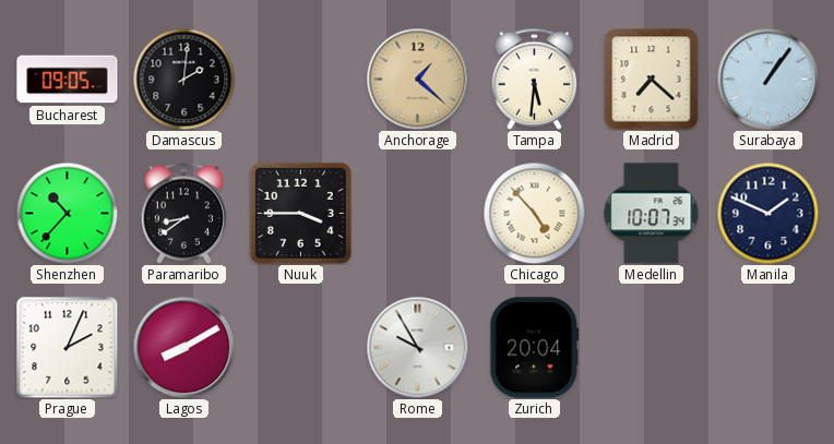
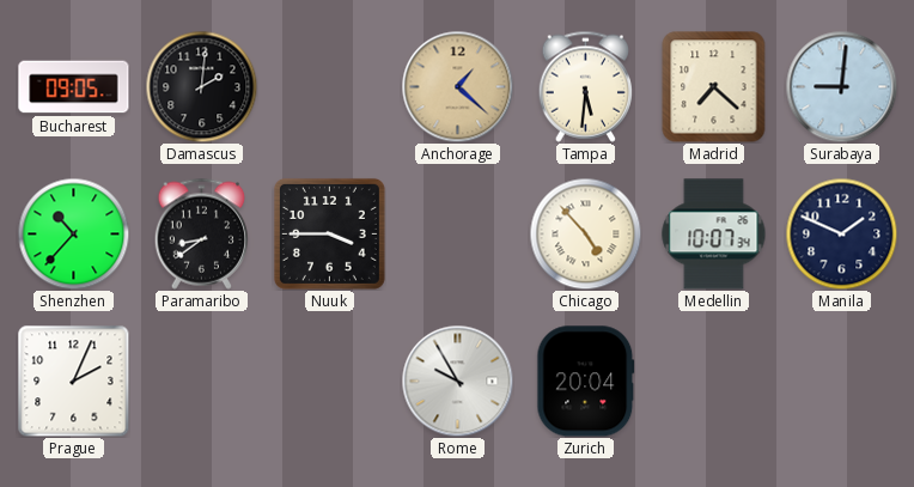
Surabaya: 1:06 -> 9:01 (841, 86)
Lagos: 8:10 -> none (183, 347)
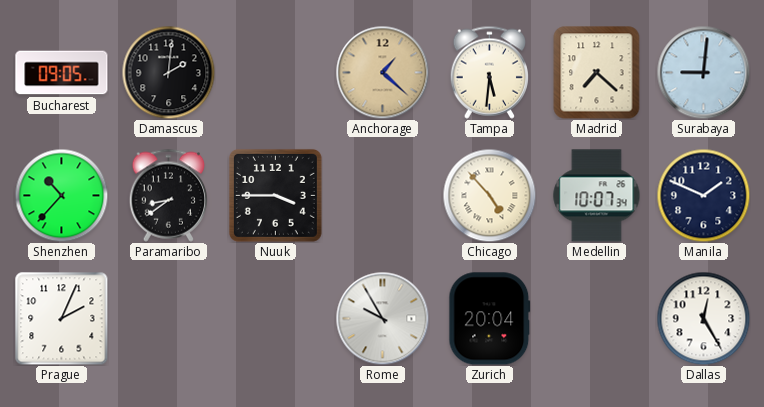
Dallas: none -> 12:25 (703, 318)
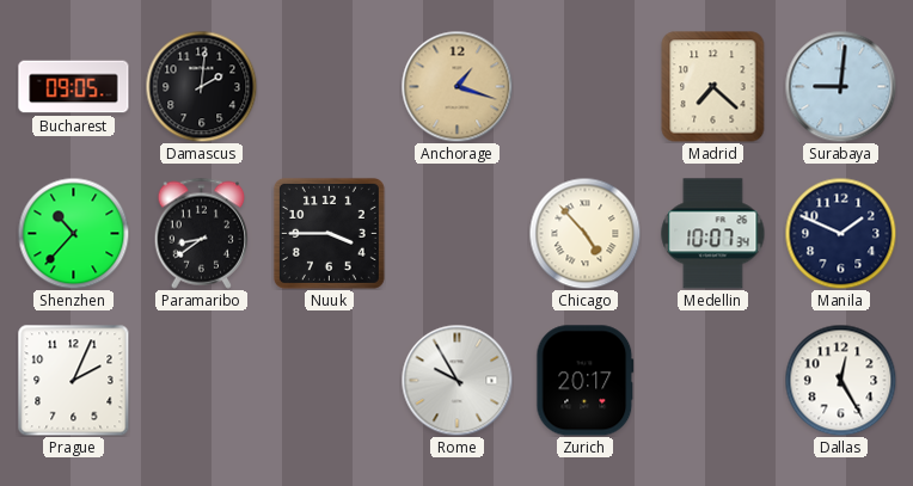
Anchorage: 1:22 -> 1:18 (456, 86)
Tampa: 5:31 -> none (489, 72)
Zurich: 20:04 -> 20:17 (586, 381)
